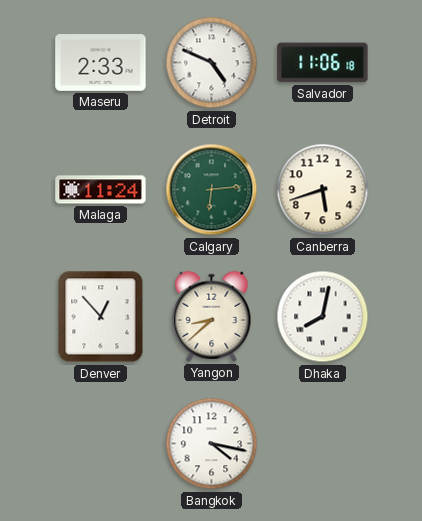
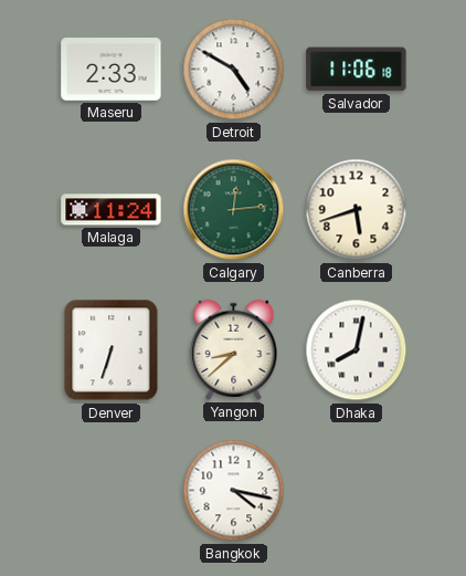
Detroit: 4:49 -> 4:50 (234, 70)
Calgary: 6:14 -> 12:14 (234, 210)
Denver: 12:53 -> 6:33 (112, 350)
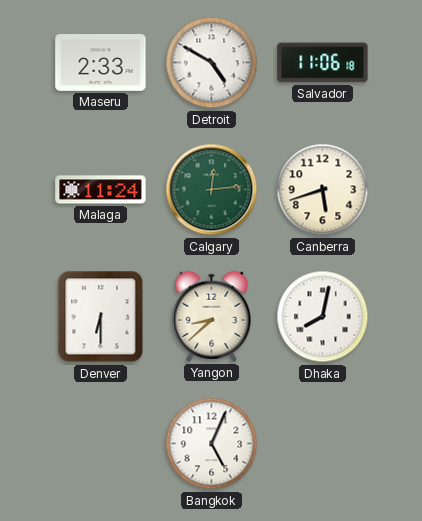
Denver: 6:33 -> 6:30 (101, 317)
Bangkok: 4:17 -> 5:04 (212, 444)
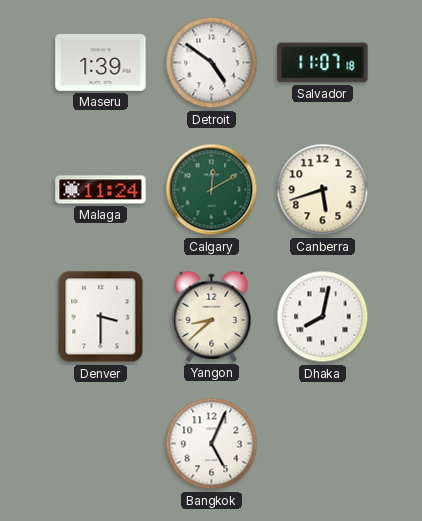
Maseru: 2:33 -> 1:39 (101, 63)
Detroit: 4:50 -> 4:51 (212, 63)
Salvador: 11:06 -> 11:07 (323, 63)
Calgary: 12:14 -> 12:10 (212, 190)
Denver: 6:30 -> 3:30 (101, 317)
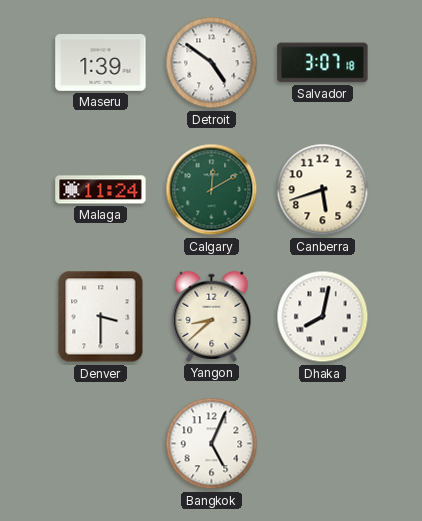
Salvador: 11:07 -> 3:07 (323, 63)
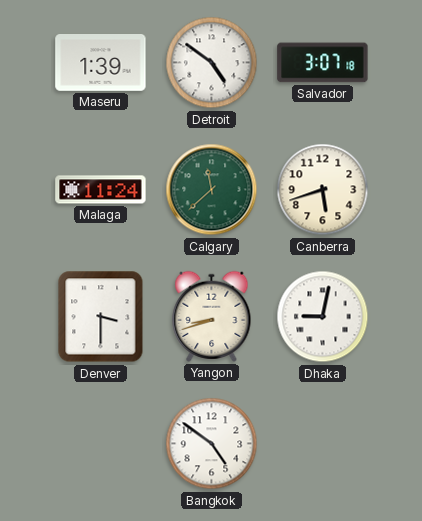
Calgary: 12:10 -> 11:38 (212, 190)
Yangon: 8:38 -> 8:42 (212, 316)
Dhaka: 8:02 -> 9:02 (323, 317)
Bangkok: 5:04 -> 4:51 (212, 444)
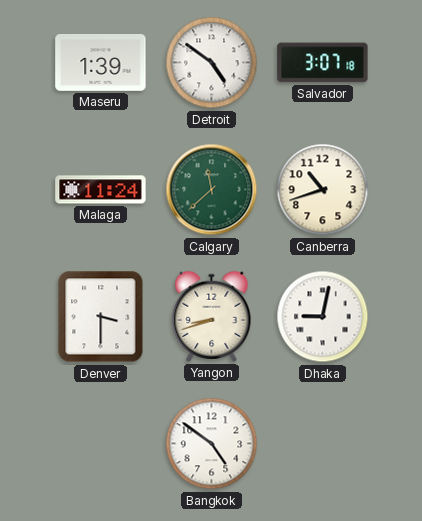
Canberra: 5:42 -> 10:42 (323, 190)
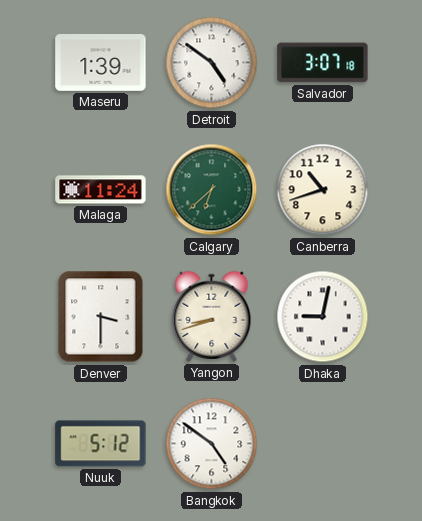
Calgary: 11:38 -> 6:38 (212, 190)
Nuuk: none -> 5:12 (101, 444)
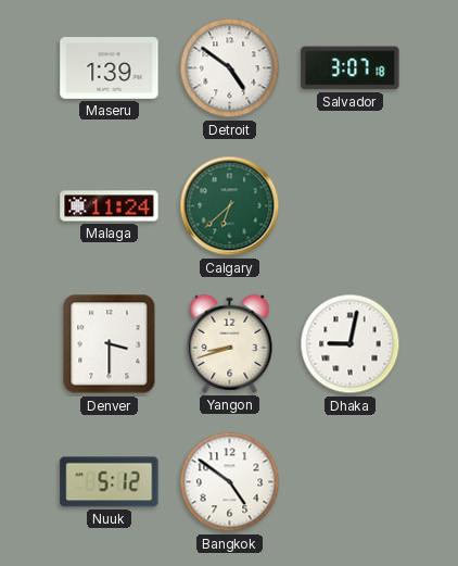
Canberra: 10:42 -> none (323, 190)
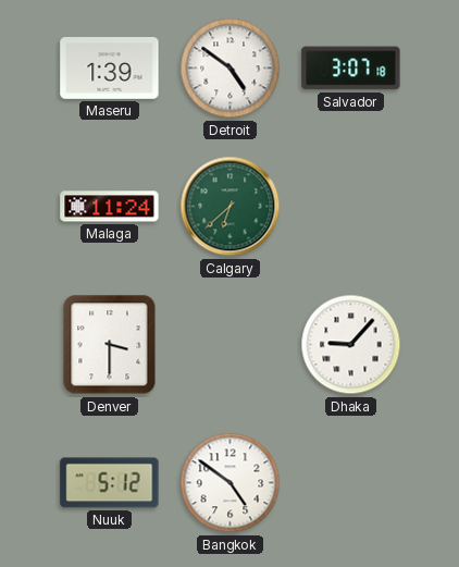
Yangon: 8:42 -> none (230, 343)
Dhaka: 9:02 -> 9:07 (351, 345)
